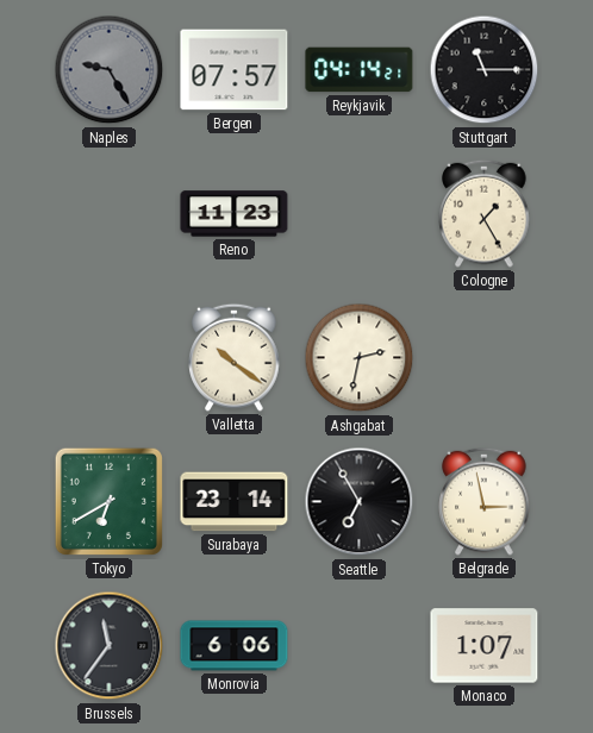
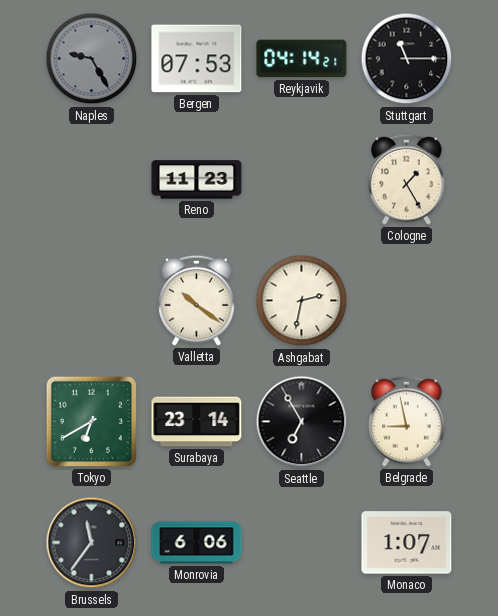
Bergen: 07:57 -> 07:53 (197, 59)
Belgrade: 2:58 -> 8:58 (407, 421)
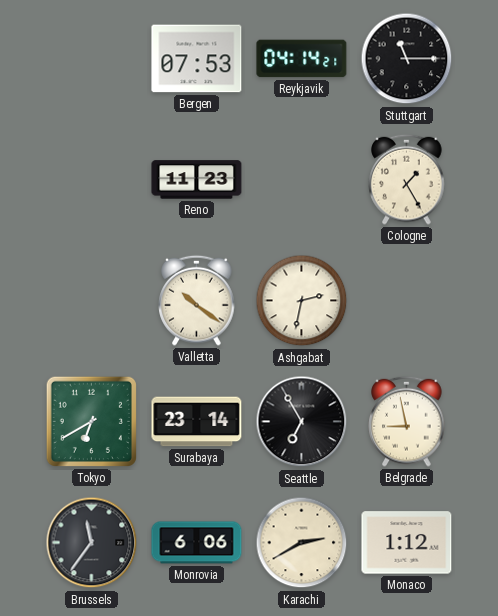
Naples: 9:25 -> none (92, 59)
Karachi: none -> 2:40 (302, 543)
Monaco: 1:07 -> 1:12 (407, 543)
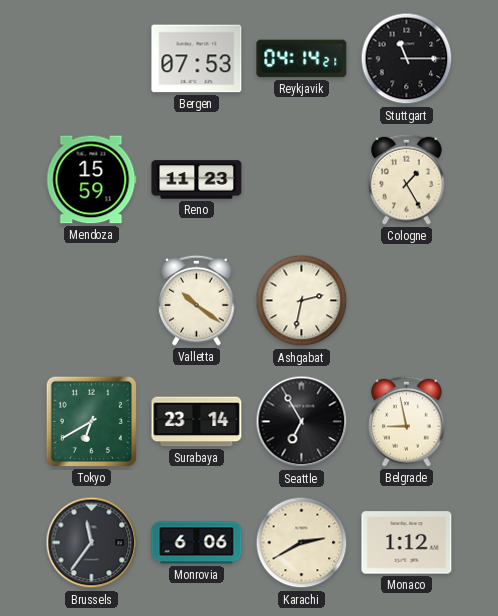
Mendoza: none -> 15:59 (92, 180)
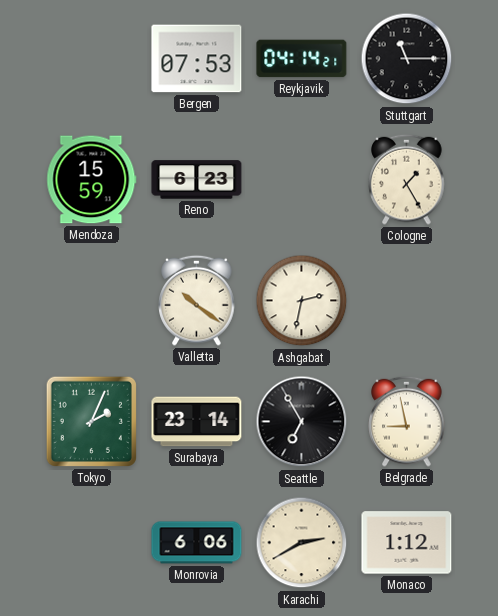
Reno: 11:23 -> 6:23 (197, 180)
Tokyo: 6:40 -> 2:04 (91, 421)
Brussels: 11:36 -> none (92, 543)
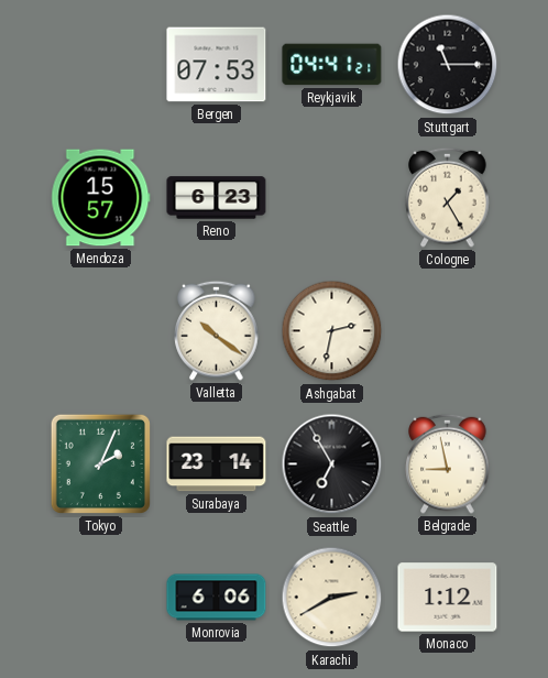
Reykjavik: 04:14 -> 04:41 (332, 65)
Mendoza: 15:59 -> 15:57 (101, 198)
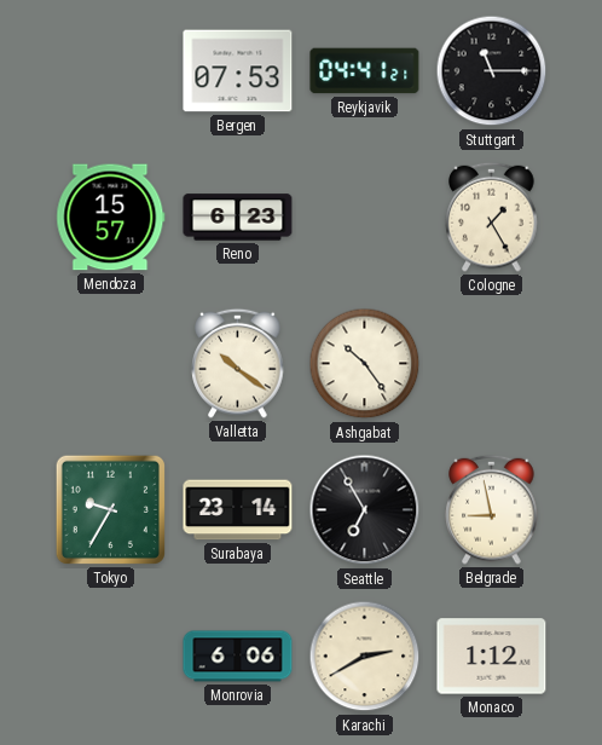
Ashgabat: 2:32 -> 10:24 (365, 364)
Tokyo: 2:04 -> 9:35 (110, 509)
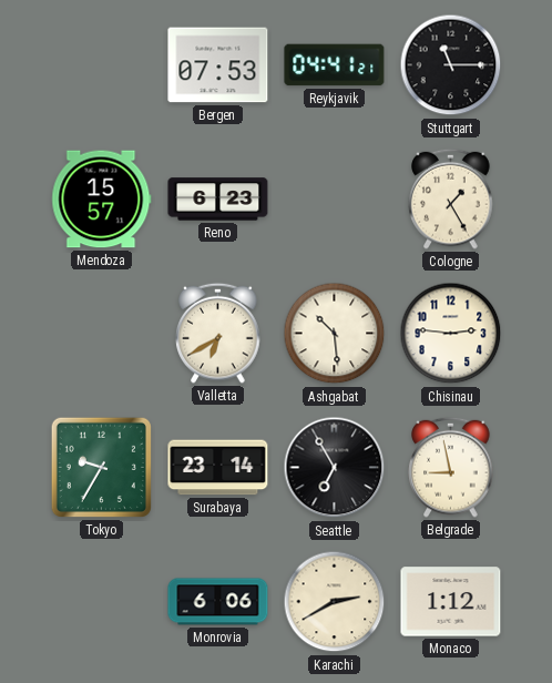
Valletta: 10:21 -> 6:40 (218, 333)
Ashgabat: 10:24 -> 10:29 (335, 334)
Chisinau: none -> 2:46 (451, 334)
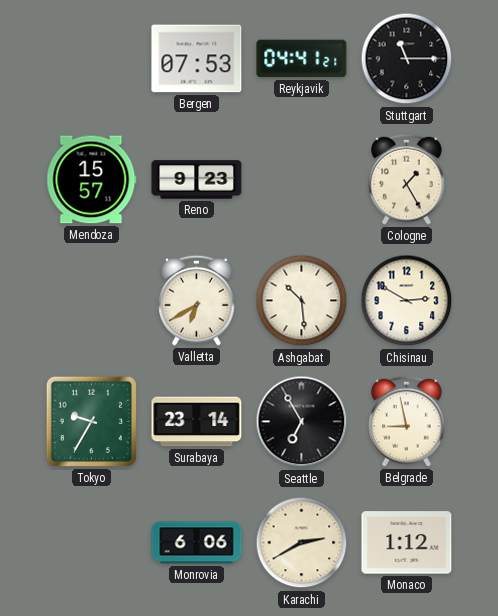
Reno: 6:23 -> 9:23 (197, 180)
Chisinau: 2:46 -> 2:50 (407, 301)
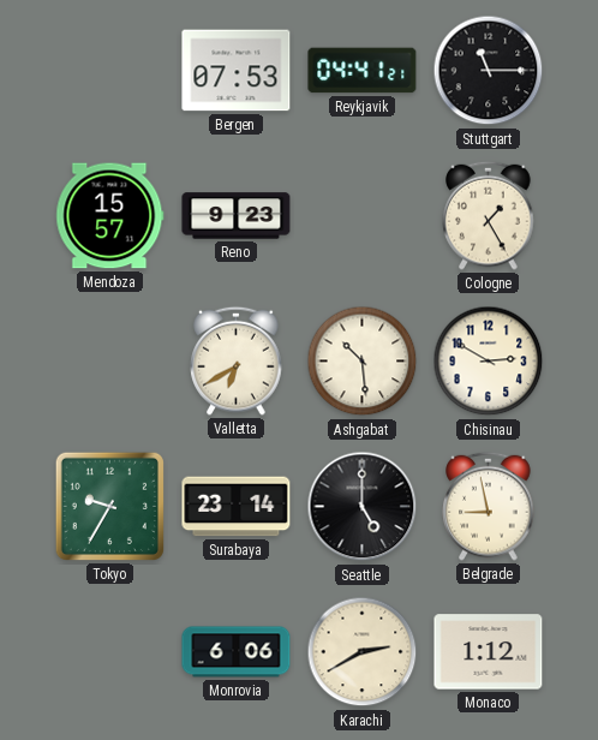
Seattle: 6:55 -> 5:00 (363, 507)
